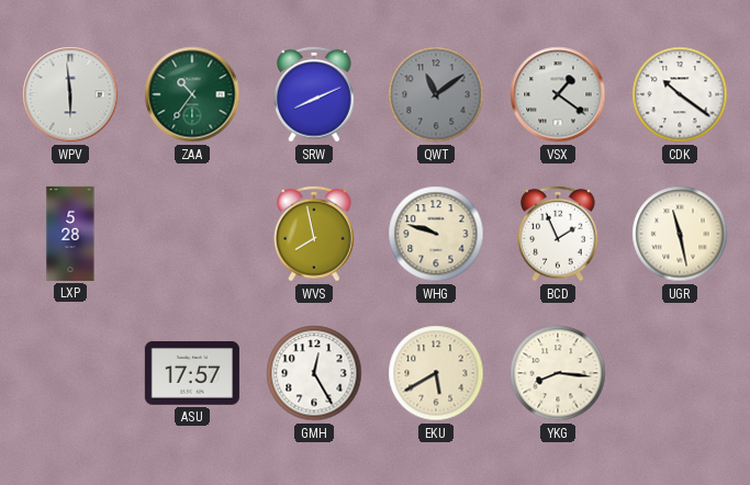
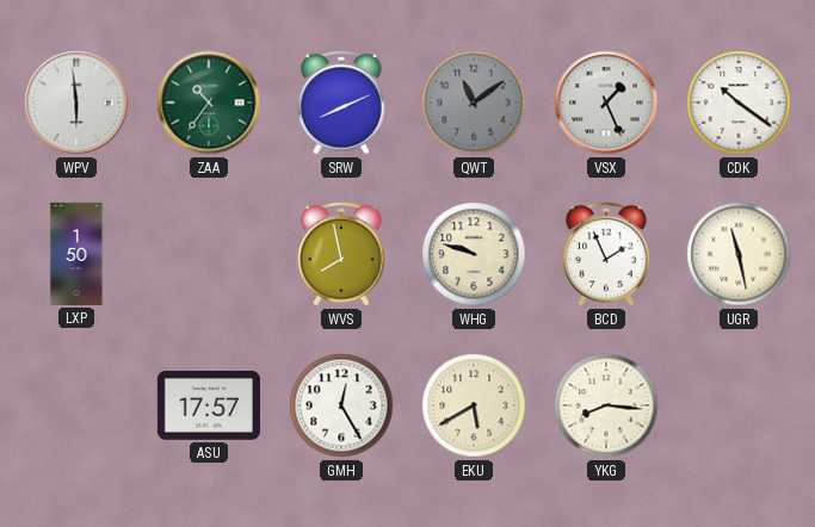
VSX: 1:21 -> 1:26 (606, 103)
LXP: 5:28 -> 1:50 (76, 254)
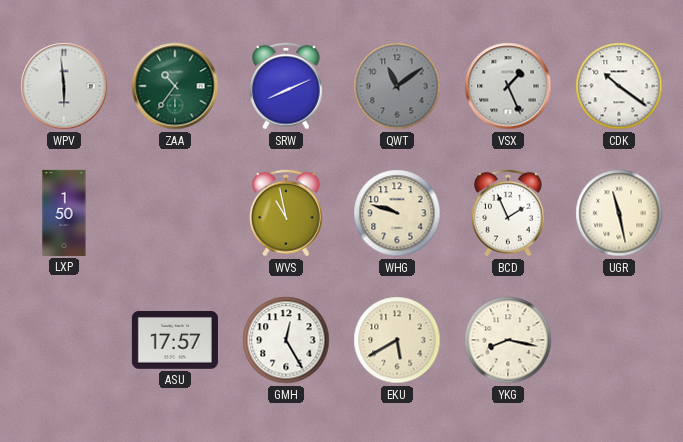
WVS: 7:58 -> 10:58 (287, 213)
YKG: 8:16 -> 8:17 (508, 340)
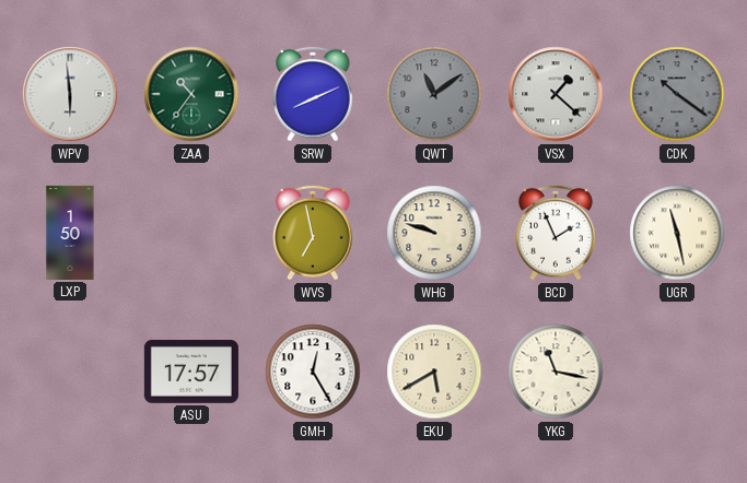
VSX: 1:26 -> 1:22 (556, 94)
CDK dial: white -> grey (677, 94)
WVS: 10:58 -> 6:58 (314, 233)
YKG: 8:17 -> 11:17 (556, 372)
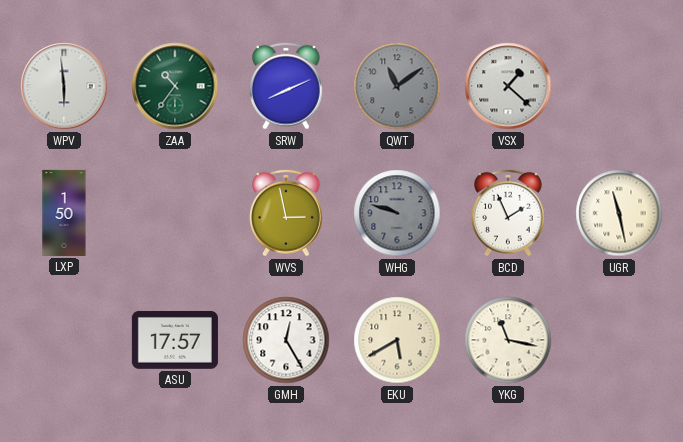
CDK: 10:21 -> none (677, 94)
WVS: 6:58 -> 2:58 (287, 213)
WHG dial: cream -> grey (397, 213)
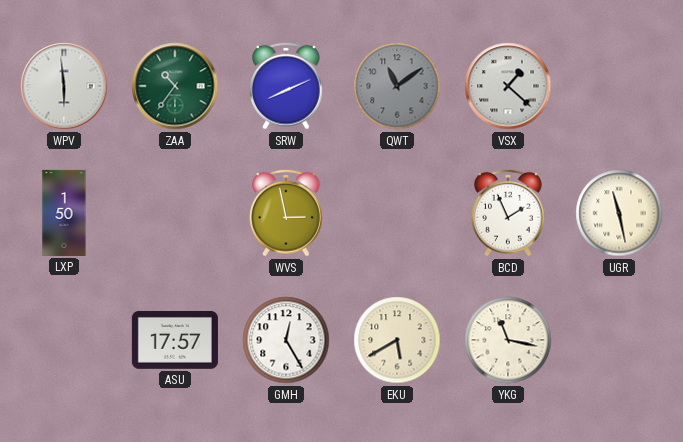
WHG: 9:48 -> none (397, 213)
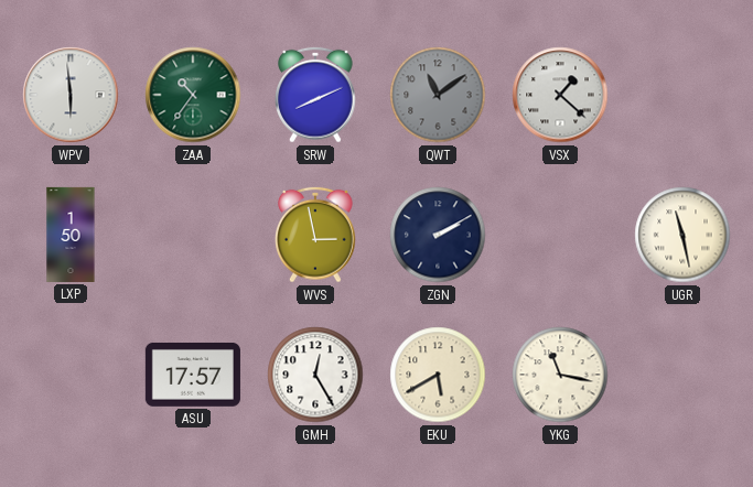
ZGN: none -> 2:10 (438, 235)
BCD: 1:56 -> none (509, 213)
